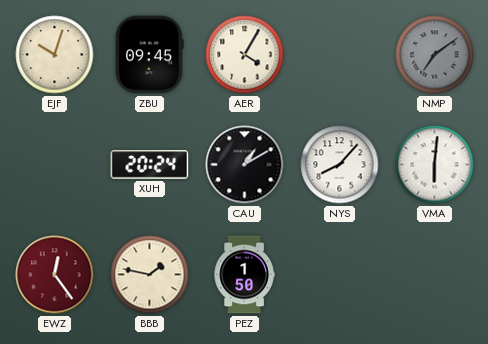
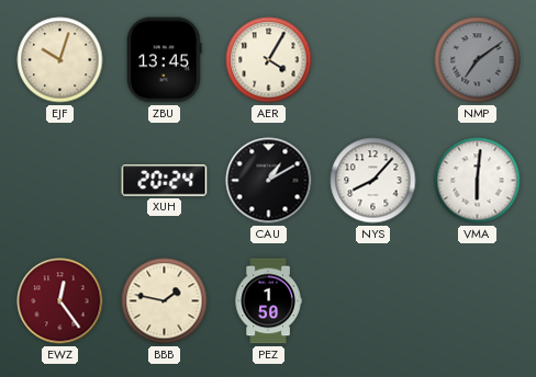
ZBU: 09:45 -> 13:45 (165, 60)
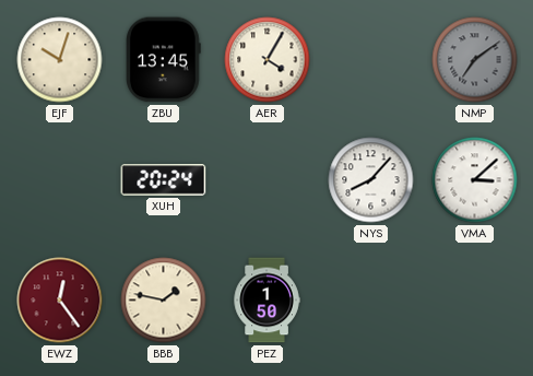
CAU: 1:10 -> none (269, 181)
VMA: 6:01 -> 3:08 (475, 180)
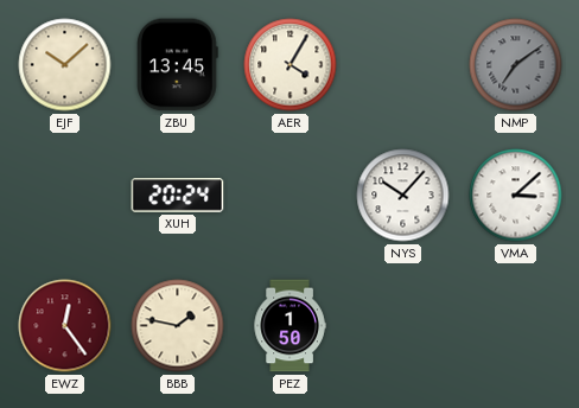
EJF: 10:03 -> 10:08 (65, 65)
NYS: 8:07 -> 10:07 (403, 196)
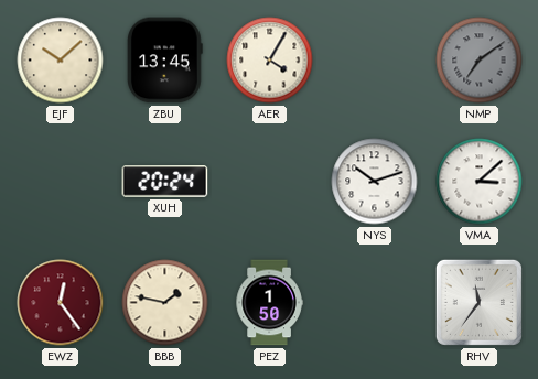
NYS: 10:07 -> 10:12 (375, 182)
RHV: none -> 11:36 (478, 302)
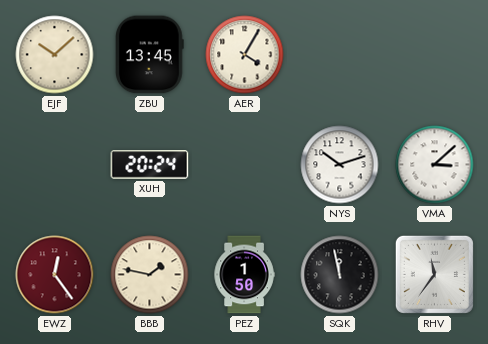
NMP: 7:09 -> none (480, 61)
SQK: none -> 11:58 (340, 275)
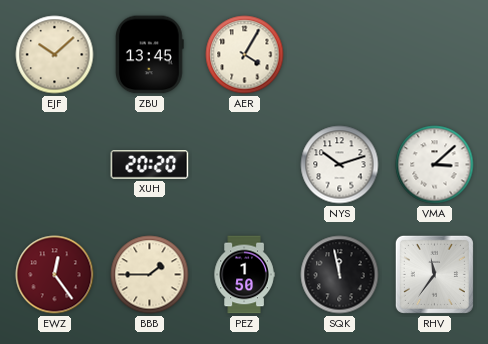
XUH: 20:24 -> 20:20 (150, 165)
BBB: 1:47 -> 1:45 (150, 275)
